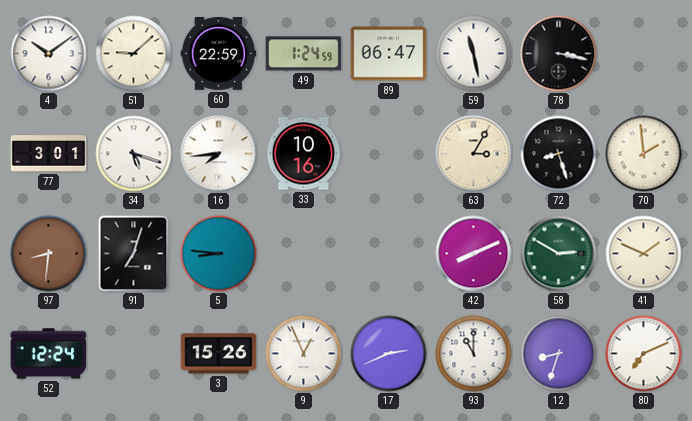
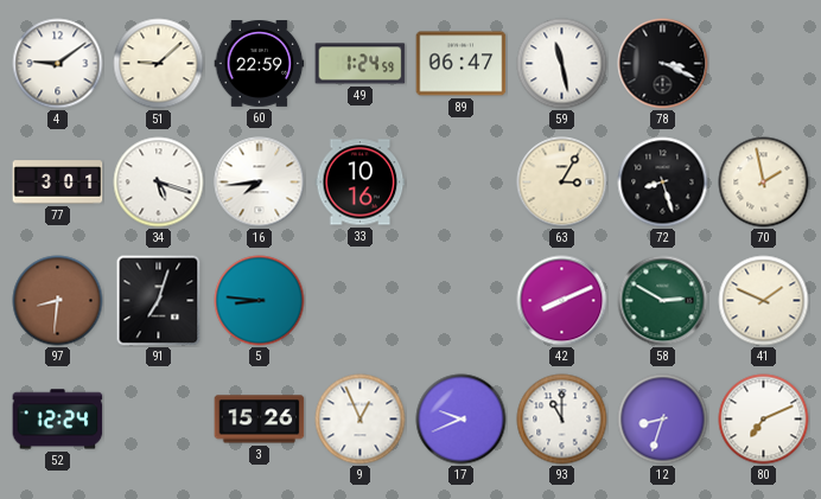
4: 10:09 -> 9:09 (58, 64)
78: 3:17 -> 3:19 (663, 64)
70: 1:59 -> 1:58 (764, 183)
17: 2:41 -> 9:41 (462, 420)
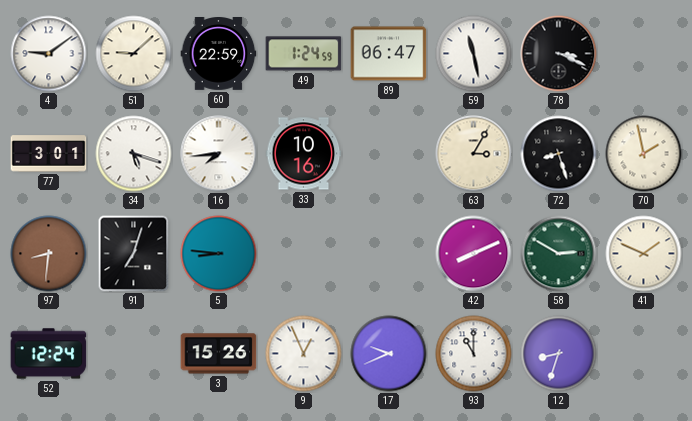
80: 7:11 -> none (764, 420)
